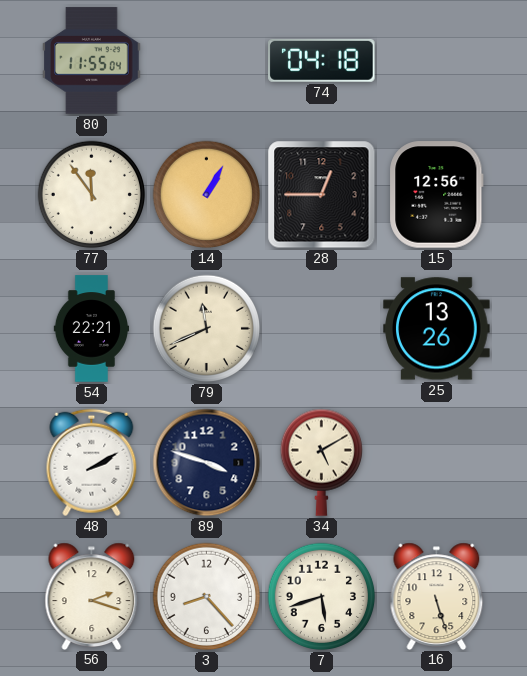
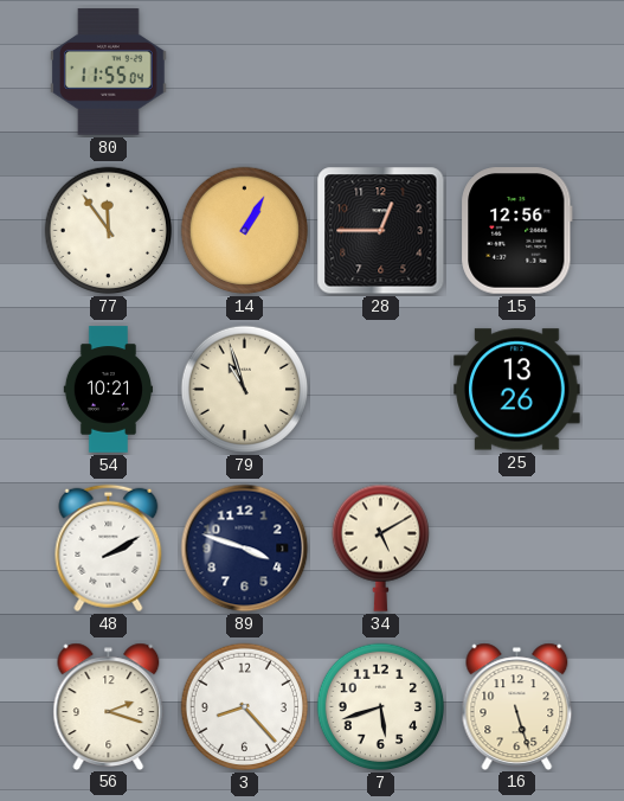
74: 04:18 -> none (322, 60)
54: 22:21 -> 10:21 (108, 390)
79: 11:41 -> 10:57 (245, 390)
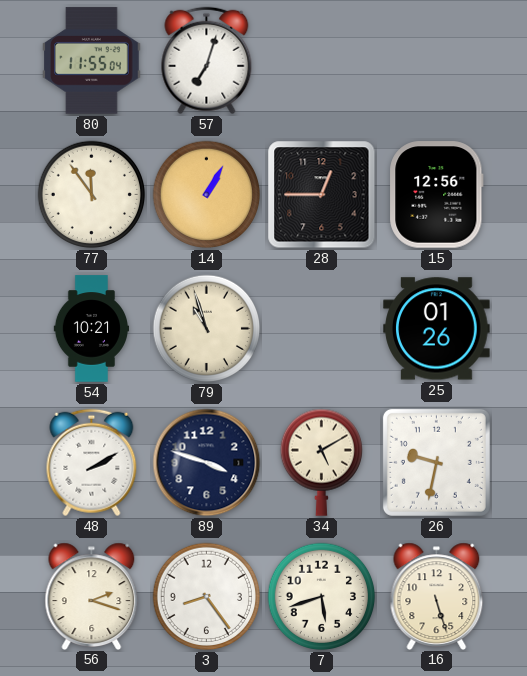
57: none -> 7:03 (207, 61)
25: 13:26 -> 01:26 (437, 329)
26: none -> 9:32 (436, 462)
3: 8:23 -> 8:24 (207, 597)
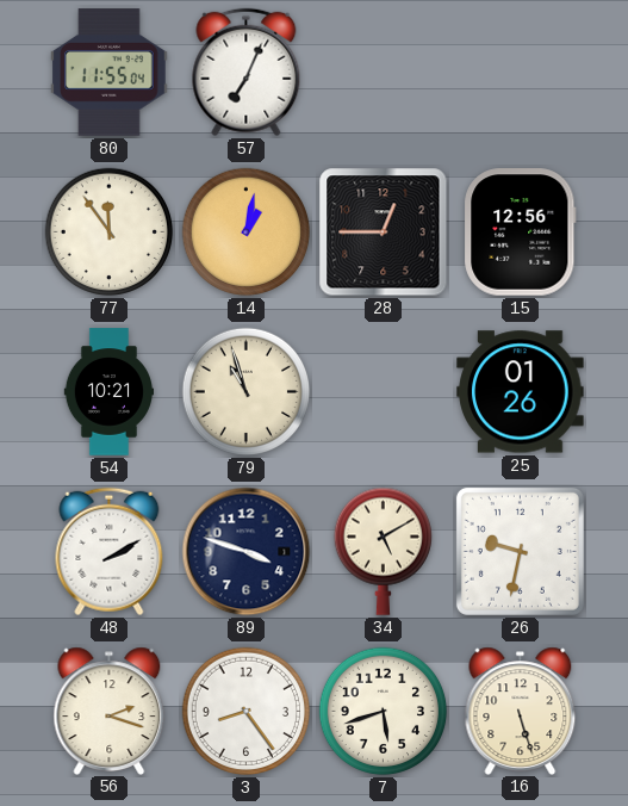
57: 7:03 -> 7:04 (247, 73)
14: 1:05 -> 1:02 (247, 232)
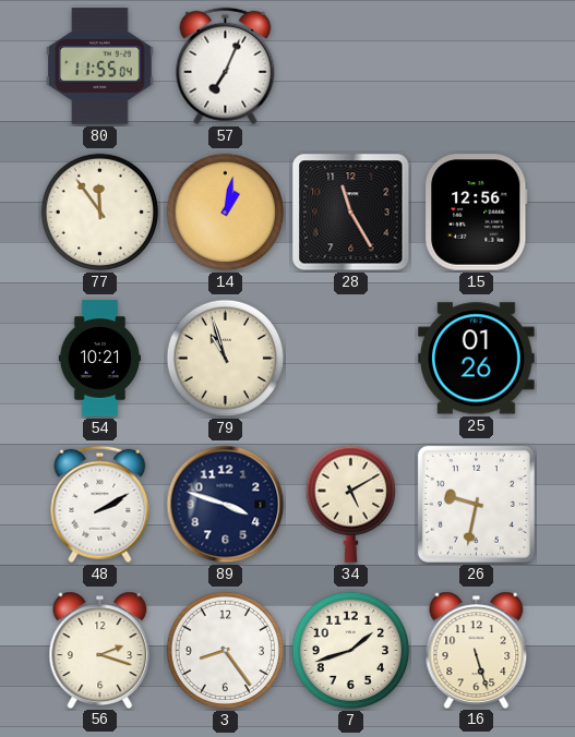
28: 12:45 -> 11:25 (351, 213)
7: 5:42 -> 1:42 (351, 651)
